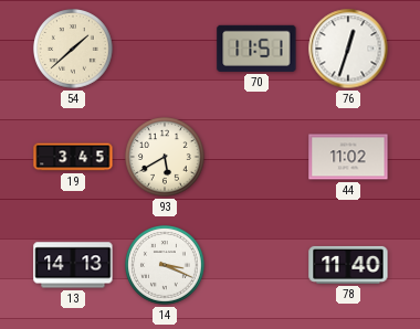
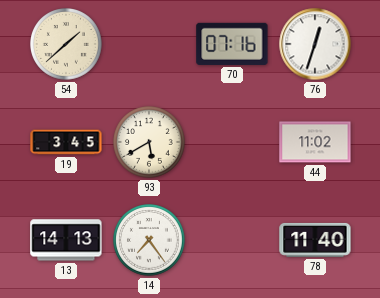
70: 11:51 -> 07:16 (232, 44)
14: 3:19 -> 7:24 (150, 241)
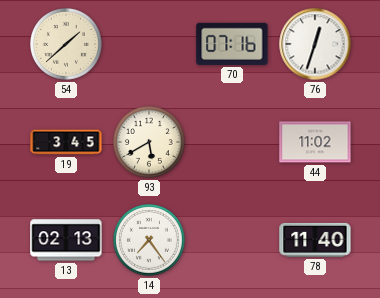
13: 14:13 -> 02:13 (66, 240)
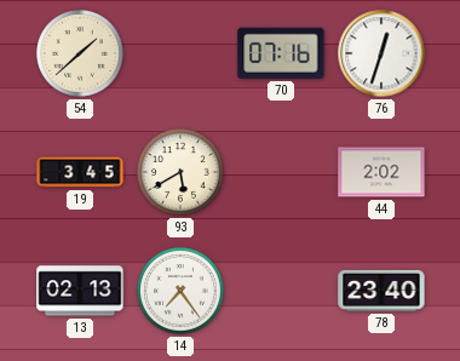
44: 11:02 -> 2:02 (381, 172)
78: 11:40 -> 23:40 (381, 291)
